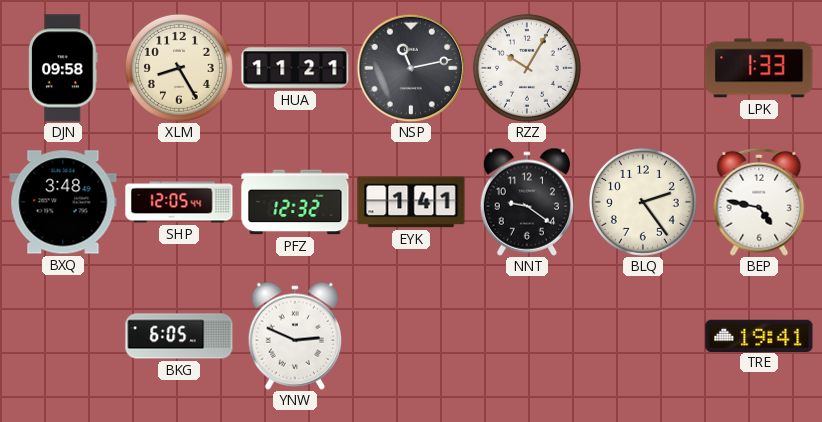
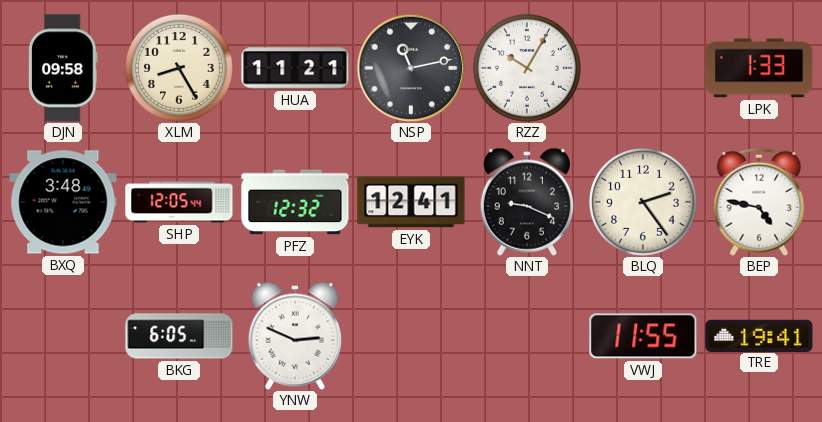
EYK: 1:41 -> 12:41 (411, 202)
NNT: 9:21 -> 9:19 (526, 202)
VWJ: none -> 11:55 (643, 336)
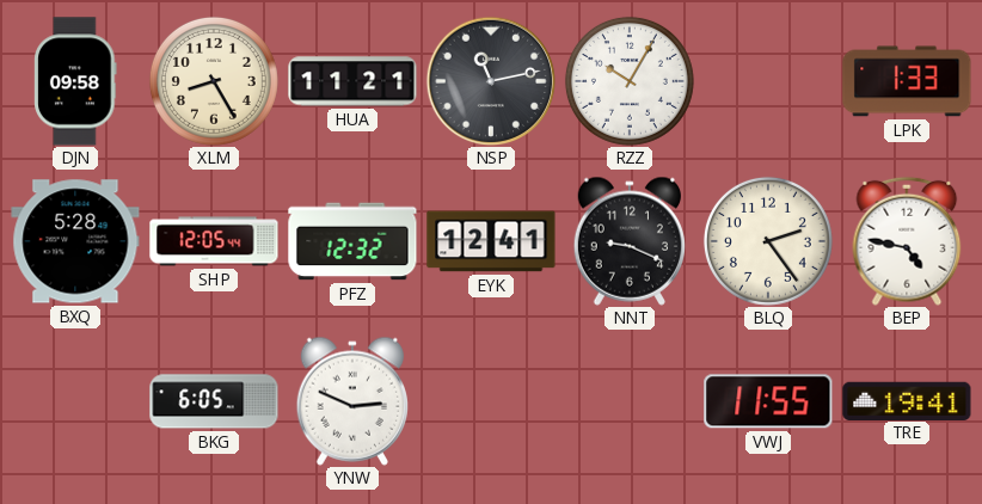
BXQ: 3:48 -> 5:28 (75, 241)
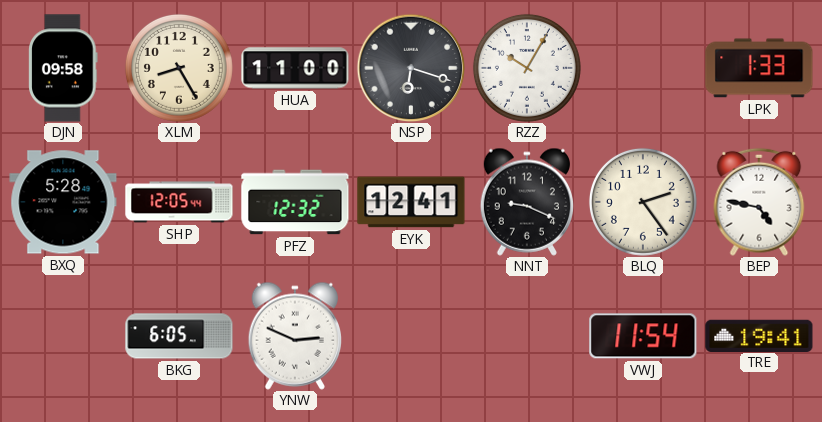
HUA: 11:21 -> 11:00 (295, 68)
NSP: 11:13 -> 6:18 (411, 68)
VWJ: 11:55 -> 11:54 (643, 336)
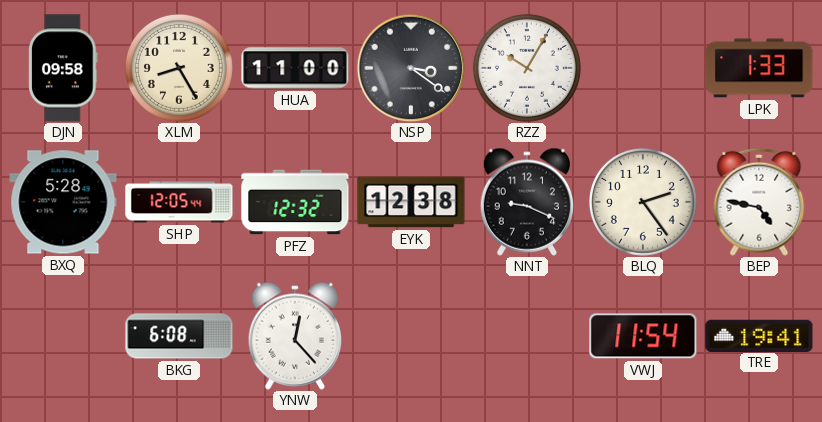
NSP: 6:18 -> 3:21 (411, 68)
EYK: 12:41 -> 12:38 (411, 202)
BKG: 6:05 -> 6:08 (179, 336)
YNW: 2:49 -> 12:23 (294, 336)
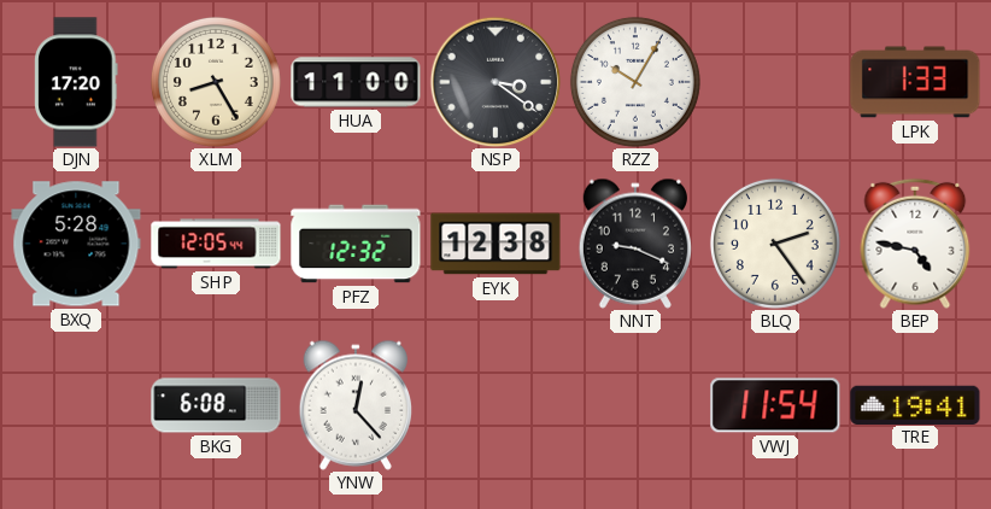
DJN: 09:58 -> 17:20 (76, 82)
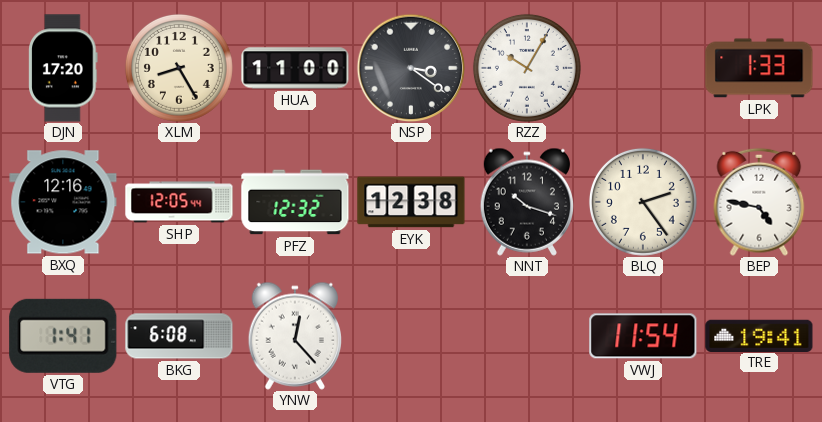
BXQ: 5:28 -> 12:16 (63, 202)
NNT: 9:19 -> 10:18 (526, 202)
VTG: none -> 1:41 (63, 336)
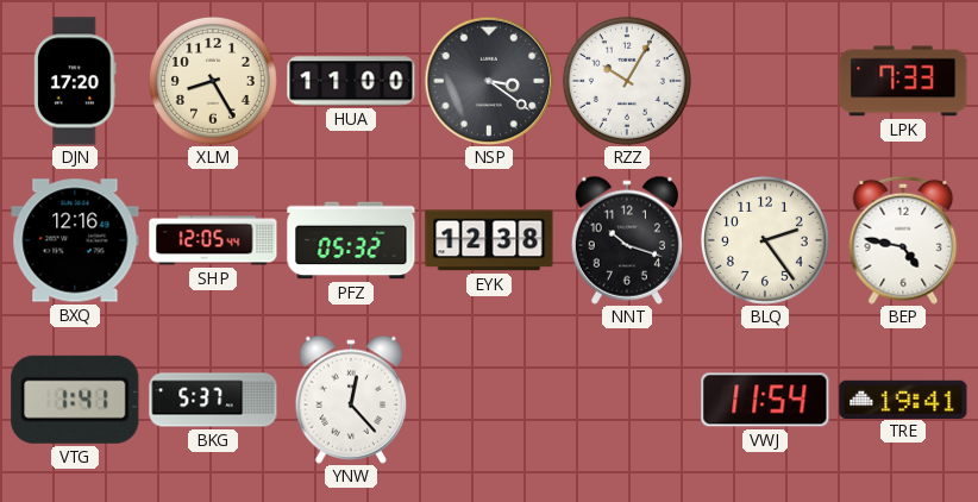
LPK: 1:33 -> 7:33 (903, 81)
PFZ: 12:32 -> 05:32 (351, 240)
BKG: 6:08 -> 5:37 (213, 400)
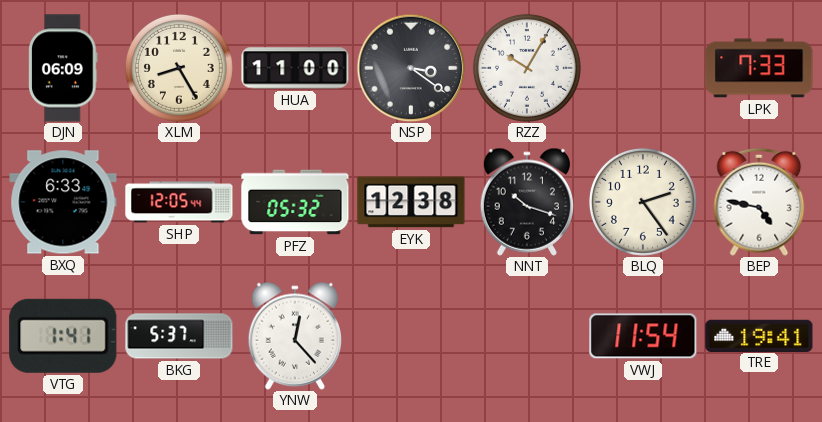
DJN: 17:20 -> 06:09 (63, 68)
BXQ: 12:16 -> 6:33 (63, 202)
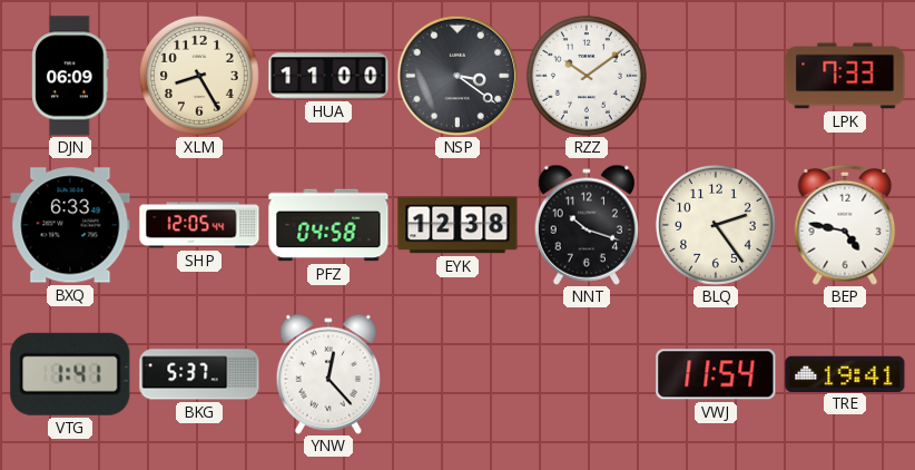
RZZ: 10:05 -> 10:09 (587, 76)
PFZ: 05:32 -> 04:58 (328, 225)
